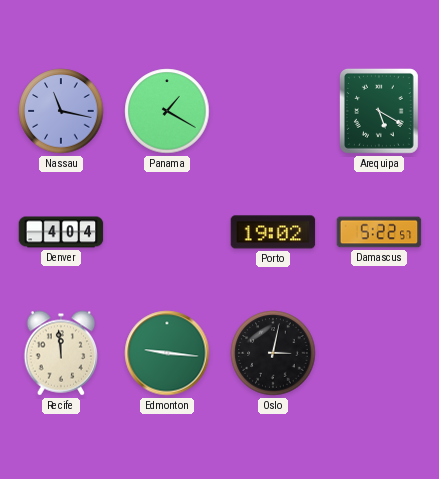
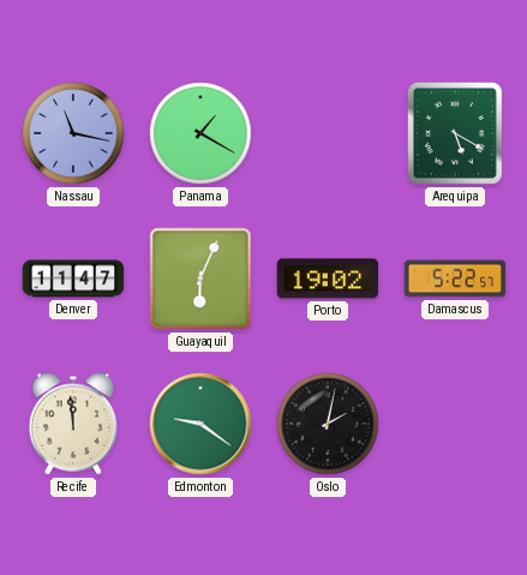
Denver: 4:04 -> 11:47 (73, 278)
Guayaquil: none -> 6:04 (200, 278)
Edmonton: 9:16 -> 9:21 (200, 424)
Oslo: 3:02 -> 2:02 (328, 424)
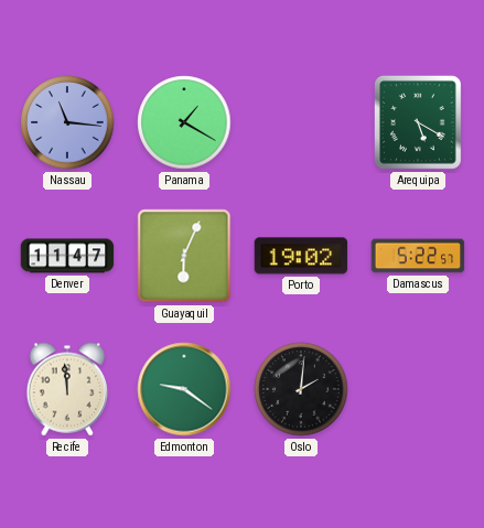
Nassau: 11:17 -> 11:16 (67, 122)
Oslo: 2:02 -> 2:01 (301, 389)
